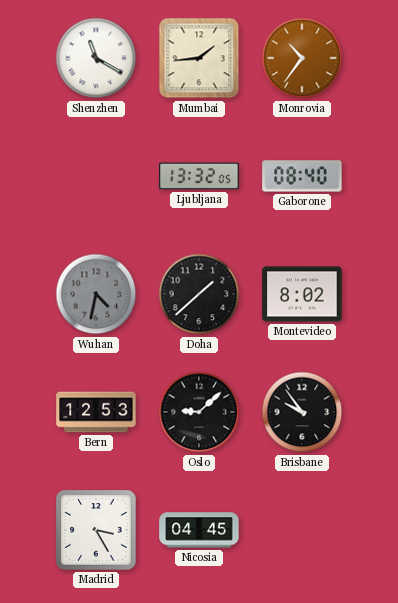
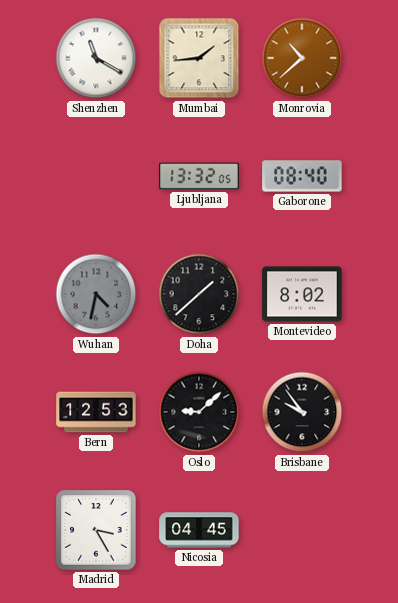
Monrovia: 10:36 -> 10:38 (302, 58)
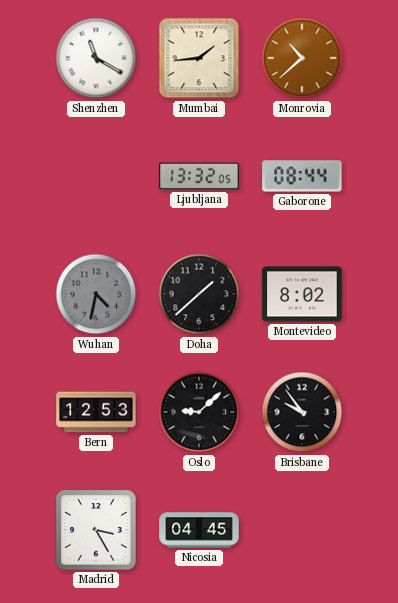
Gaborone: 08:40 -> 08:44 (302, 176)
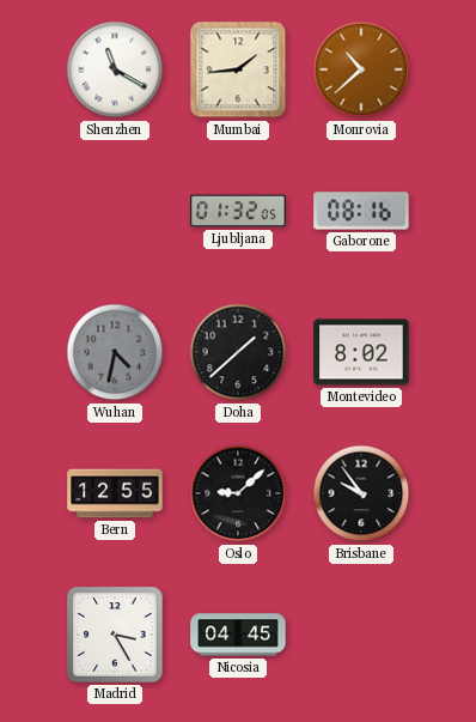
Ljubljana: 13:32 -> 01:32 (238, 211)
Gaborone: 08:44 -> 08:16 (361, 211)
Bern: 12:53 -> 12:55 (115, 493)
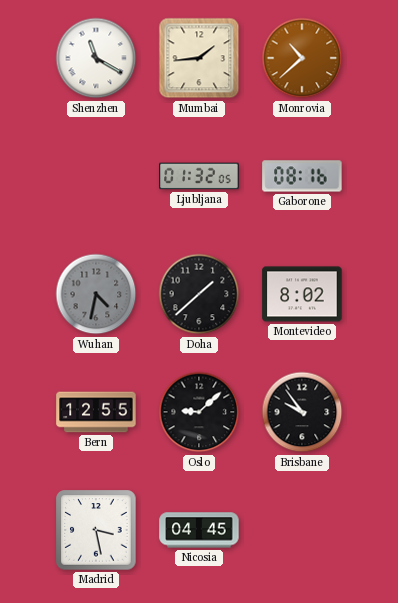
Madrid: 3:25 -> 3:28 (96, 530)
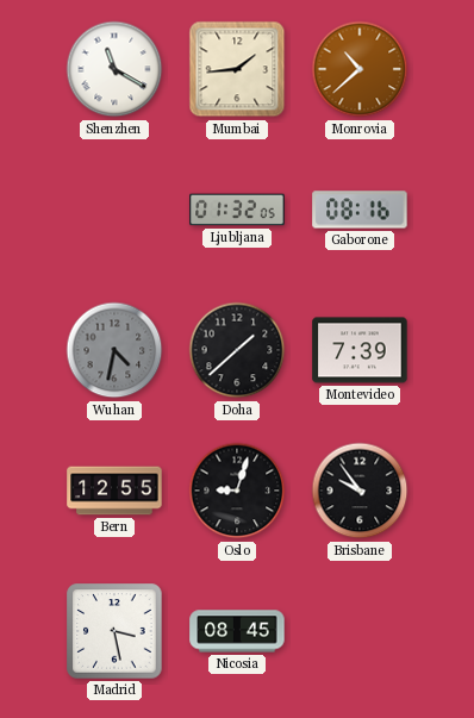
Montevideo: 8:02 -> 7:39 (360, 350)
Oslo: 9:08 -> 9:03 (237, 491)
Nicosia: 04:45 -> 08:45 (237, 631)
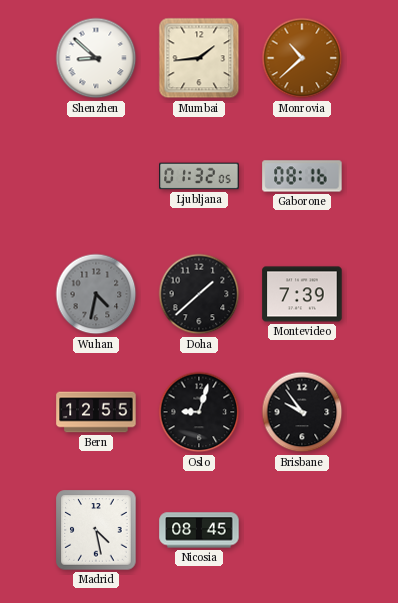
Shenzhen: 11:20 -> 8:52 (96, 58)
Madrid: 3:28 -> 4:28 (96, 530)
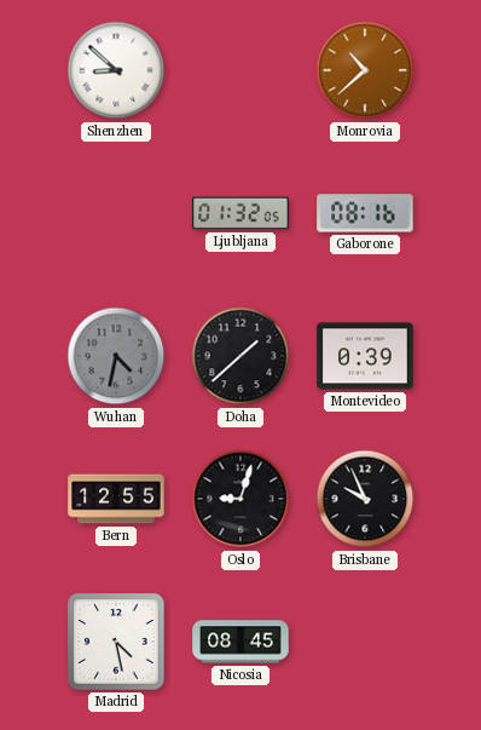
Mumbai: 1:44 -> none (199, 58)
Montevideo: 7:39 -> 0:39 (365, 356)
Brisbane: 9:54 -> 9:56 (365, 499)
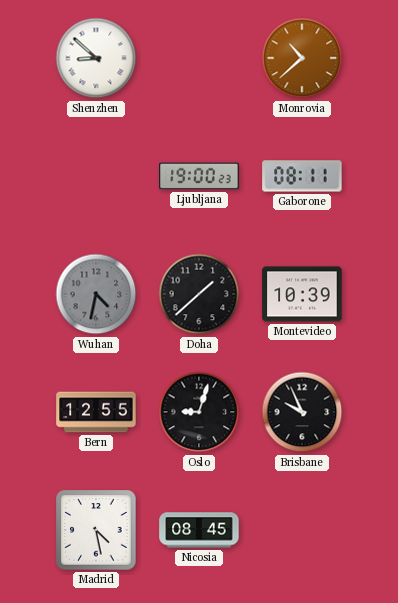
Ljubljana: 01:32 -> 19:00 (199, 176)
Gaborone: 08:16 -> 08:11 (302, 176)
Montevideo: 0:39 -> 10:39 (302, 294)
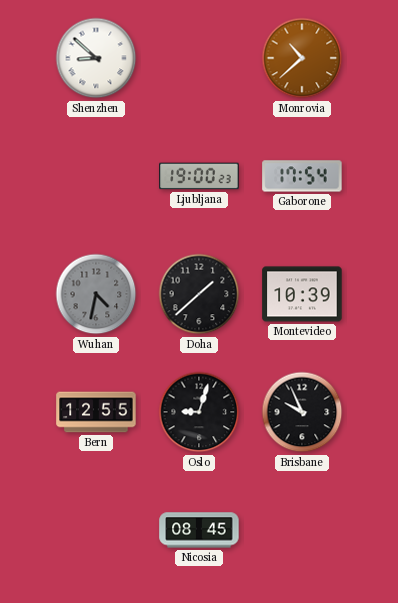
Gaborone: 08:11 -> 17:54 (302, 176)
Madrid: 4:28 -> none (96, 530)
